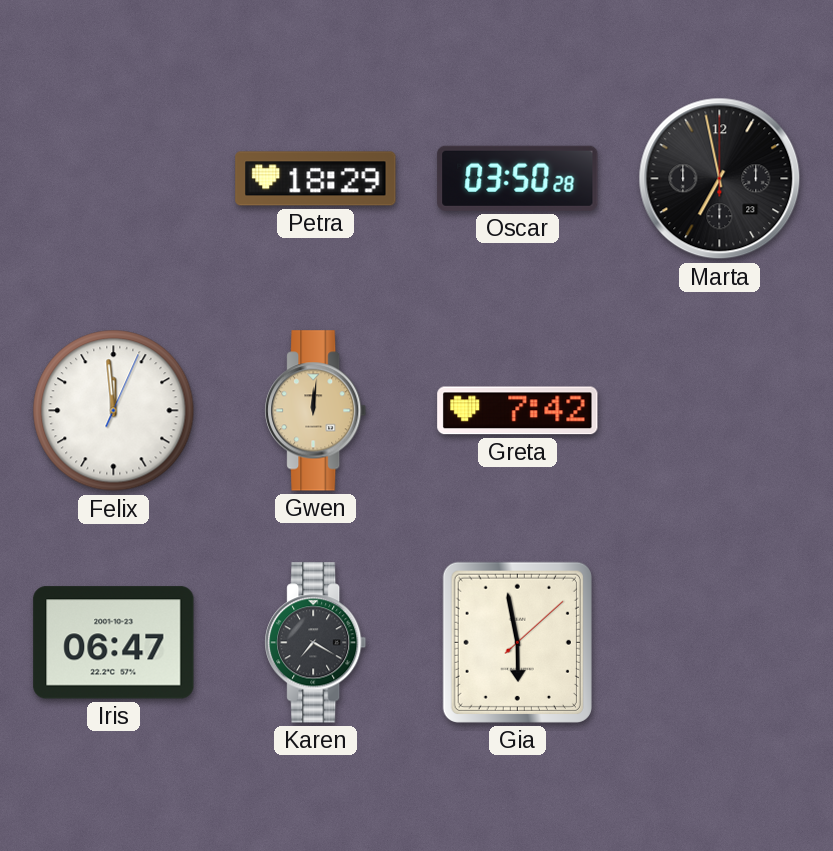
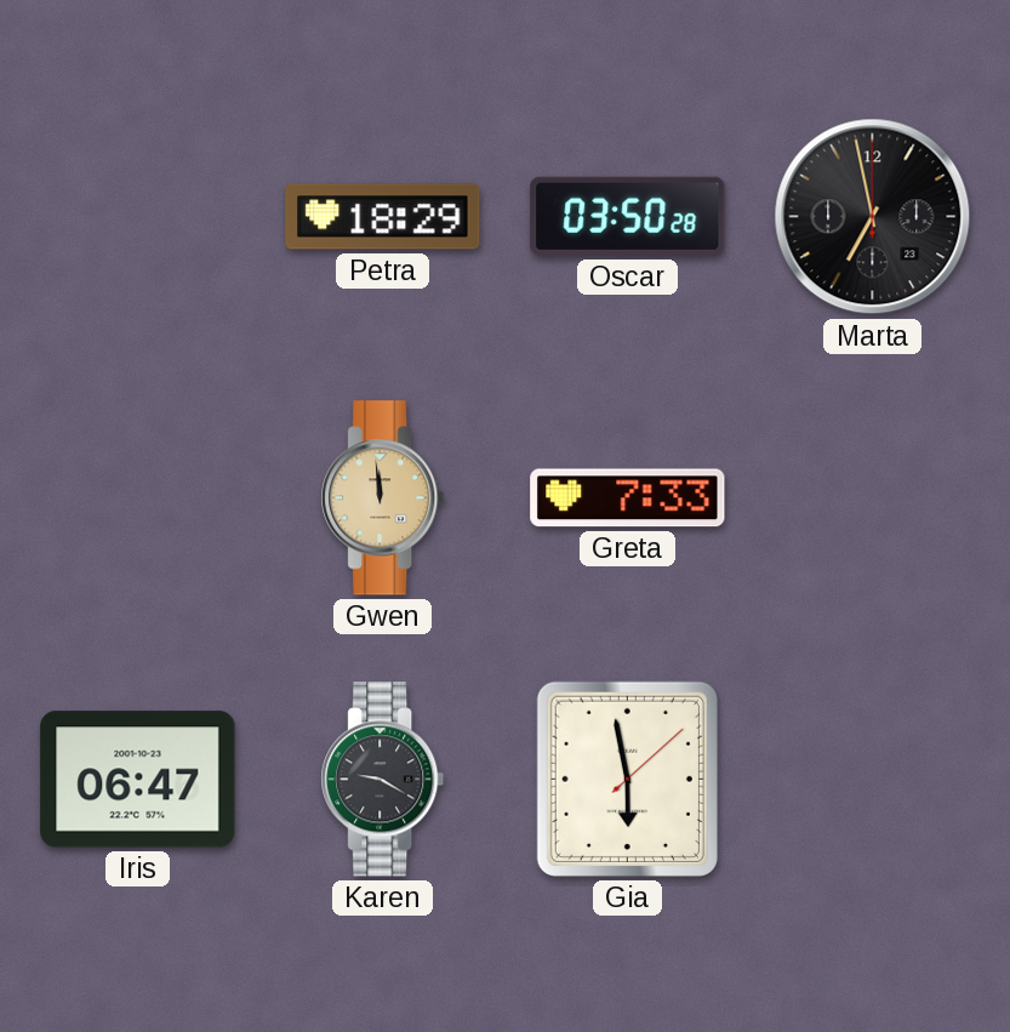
Felix: 11:59 -> none (114, 411)
Gwen: 12:01 -> 11:59 (383, 498)
Greta: 7:42 -> 7:33 (628, 498)
Karen: 7:20 -> 9:20 (383, 780)
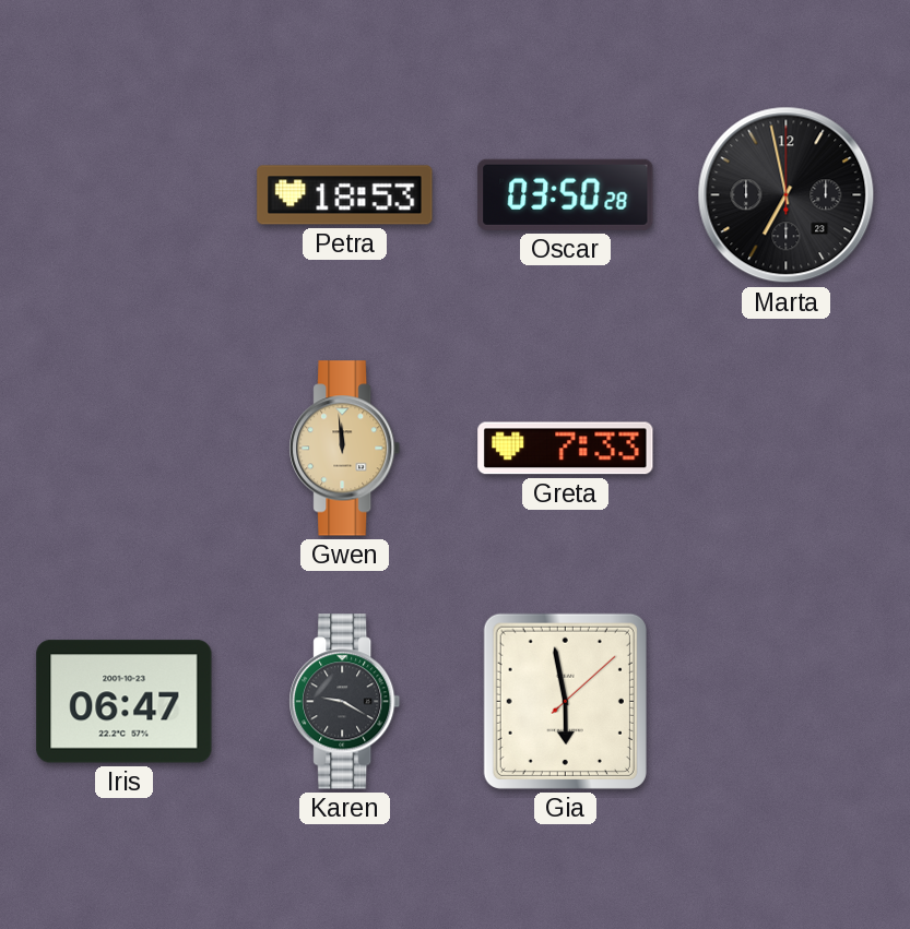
Petra: 18:29 -> 18:53 (345, 195)
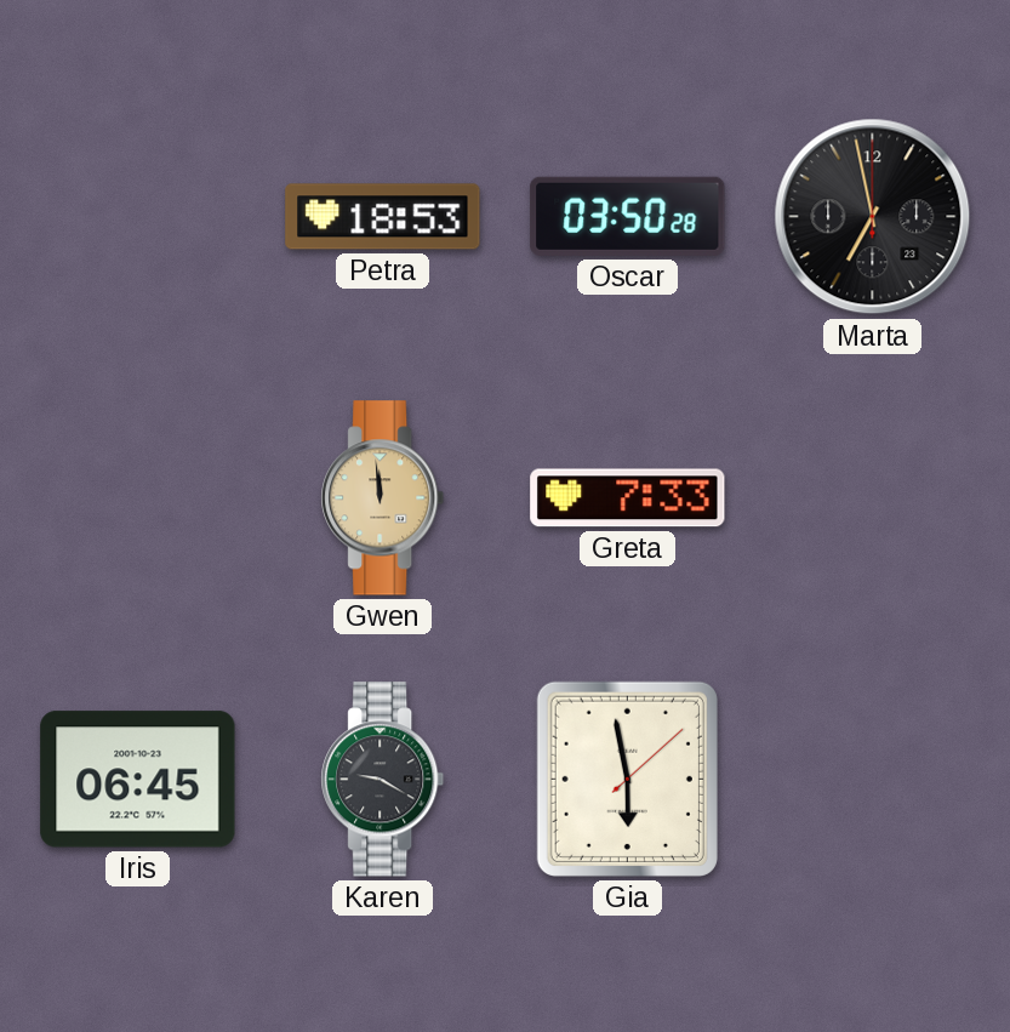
Iris: 06:47 -> 06:45 (138, 780)
